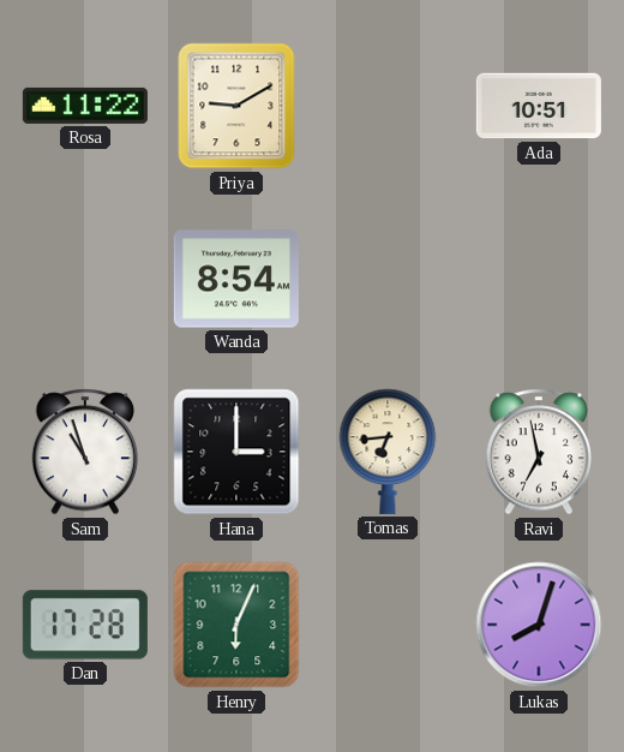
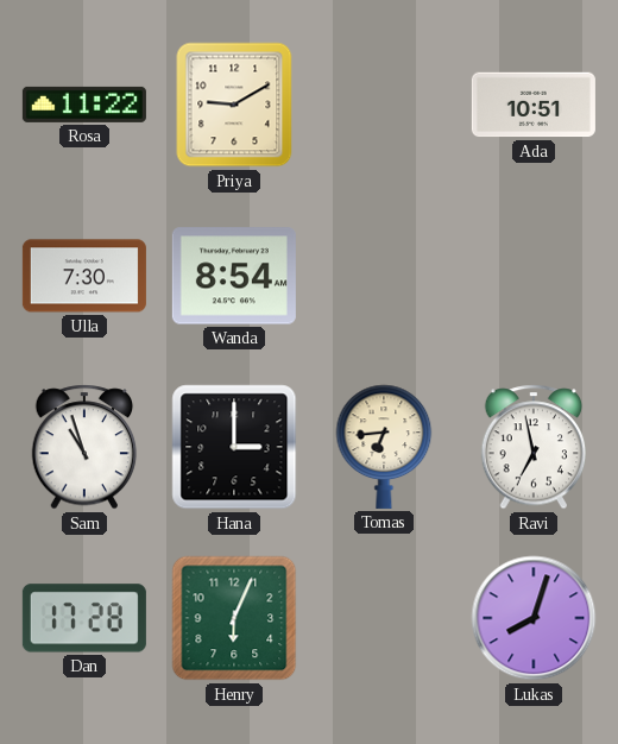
Ulla: none -> 7:30 (84, 276)
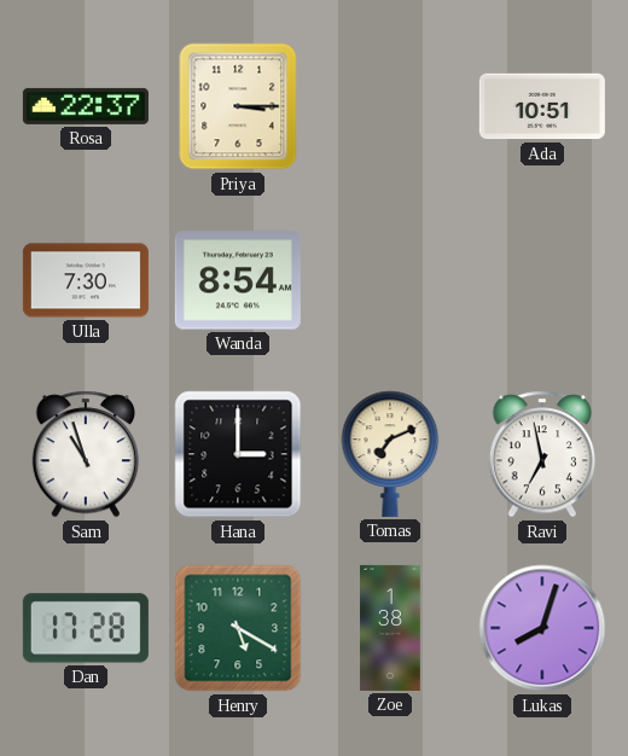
Rosa: 11:22 -> 22:37 (86, 106)
Priya: 9:10 -> 3:15 (238, 106)
Tomas: 6:44 -> 7:11 (390, 454)
Henry: 6:04 -> 5:20 (238, 628)
Zoe: none -> 1:38 (390, 628)
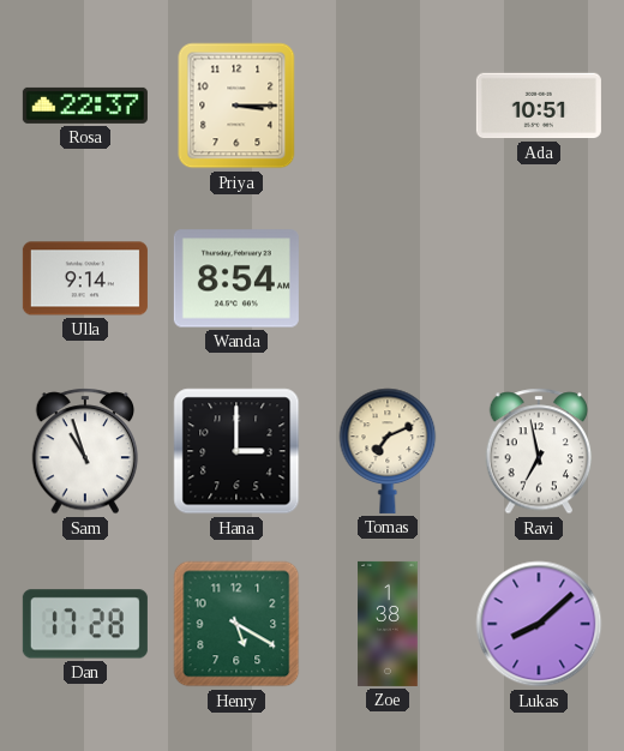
Ulla: 7:30 -> 9:14 (85, 278)
Lukas: 8:03 -> 8:08 (539, 624)
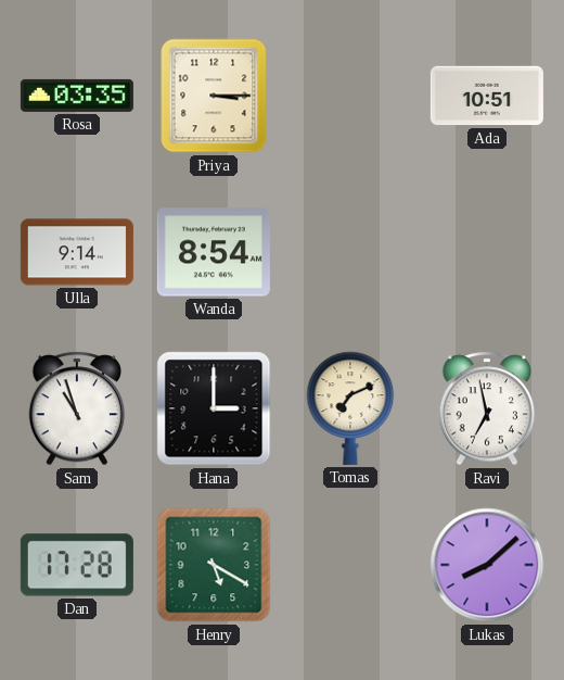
Rosa: 22:37 -> 03:35 (77, 96)
Zoe: 1:38 -> none (388, 624)
